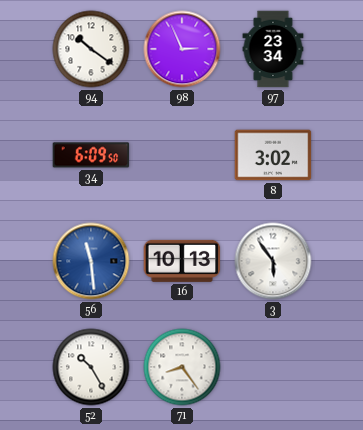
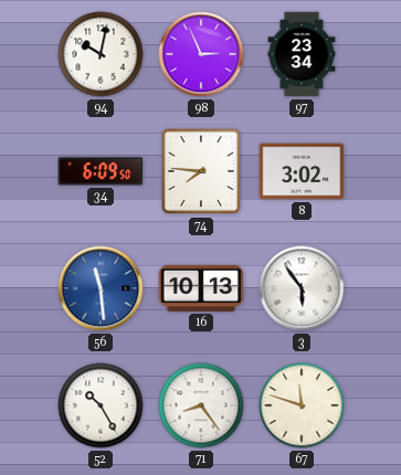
94: 10:21 -> 10:02 (101, 54)
74: none -> 7:46 (201, 171)
67: none -> 11:48 (302, 405)
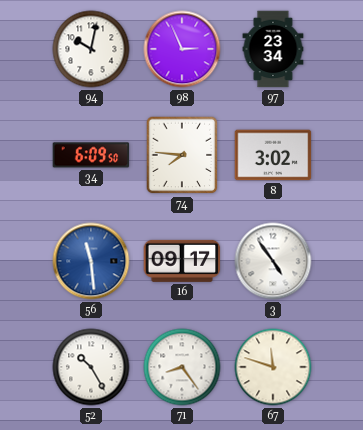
16: 10:13 -> 09:17 (182, 261)
3: 5:54 -> 4:54 (273, 261)
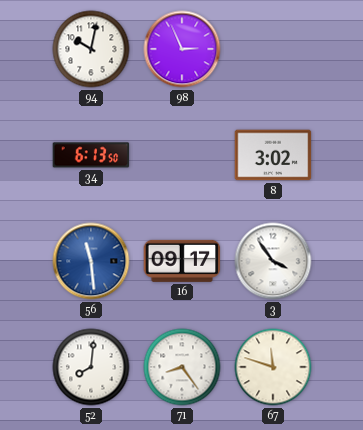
97: 23:34 -> none (273, 49)
34: 6:09 -> 6:13 (91, 155)
74: 7:46 -> none (182, 155)
3: 4:54 -> 3:54 (273, 261)
52: 10:25 -> 8:01 (91, 367)
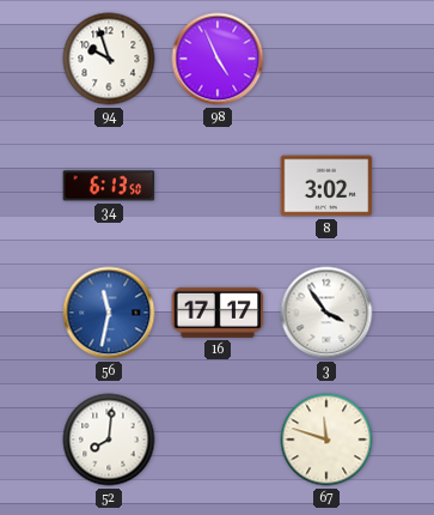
94: 10:02 -> 9:57 (109, 59)
98: 2:56 -> 4:56 (218, 59)
56: 11:29 -> 11:32 (109, 313)
16: 09:17 -> 17:17 (218, 313)
71: 8:24 -> none (182, 367)
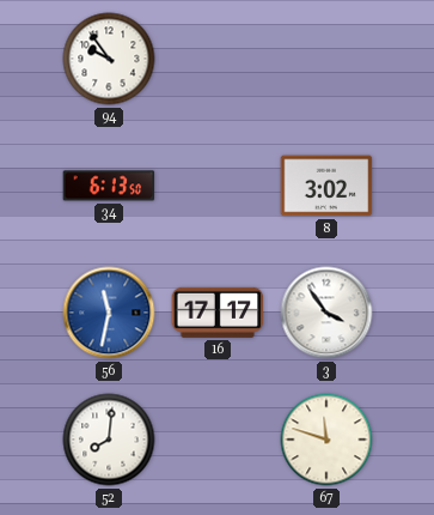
94: 9:57 -> 9:54 (109, 59)
98: 4:56 -> none (218, 59)
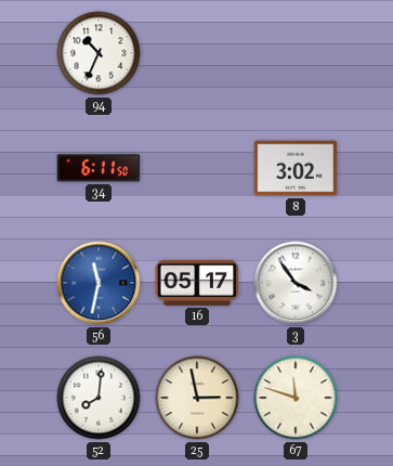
94: 9:54 -> 10:34 (99, 53)
34: 6:13 -> 6:11 (99, 168)
16: 17:17 -> 05:17 (197, 283)
25: none -> 2:58 (197, 398)
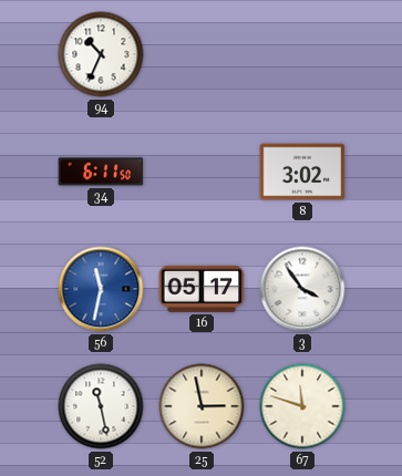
52: 8:01 -> 11:28 (101, 406)
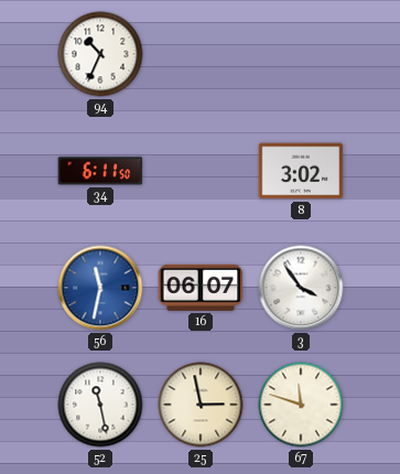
16: 05:17 -> 06:07 (201, 288)
